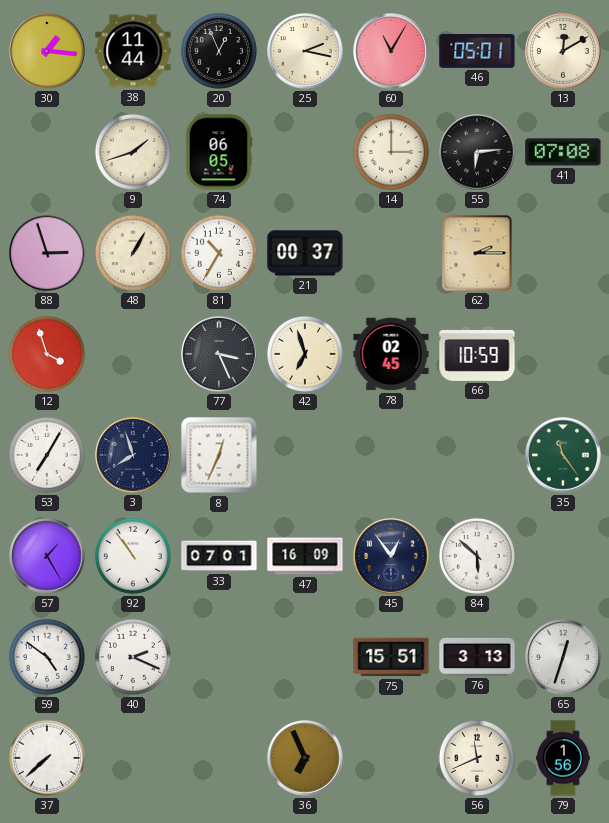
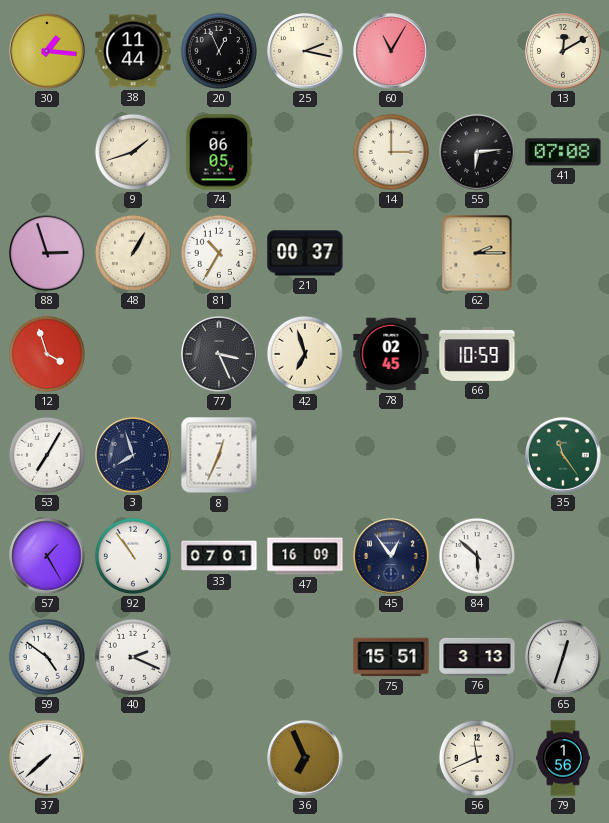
46: 05:01 -> none (477, 51)
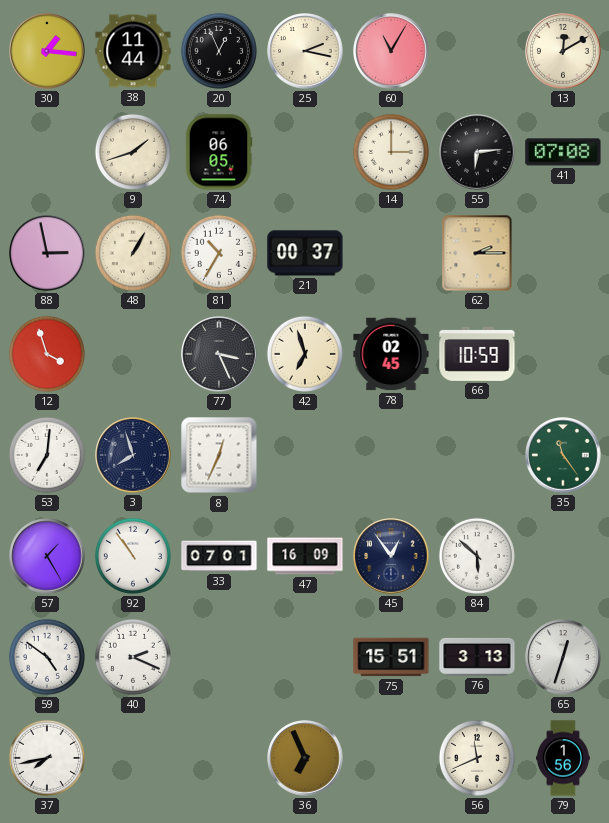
88: 2:57 -> 2:58 (47, 253)
53: 7:05 -> 7:01 (47, 455)
37: 7:38 -> 7:43 (47, 758)
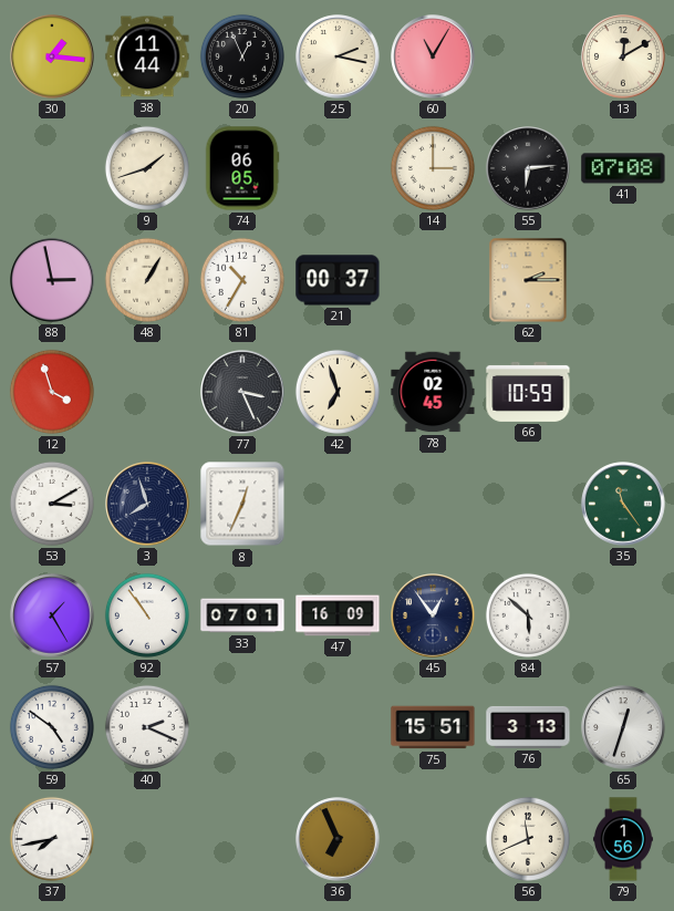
53: 7:01 -> 3:10 (52, 504)
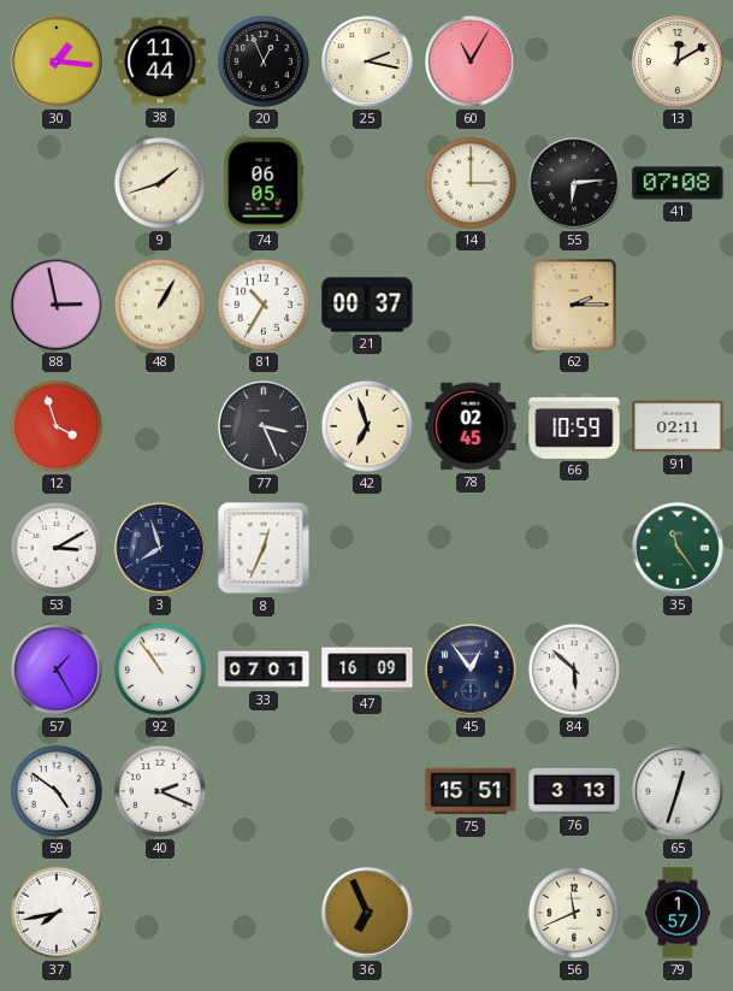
91: none -> 02:11 (678, 426)
79: 1:56 -> 1:57 (678, 913)
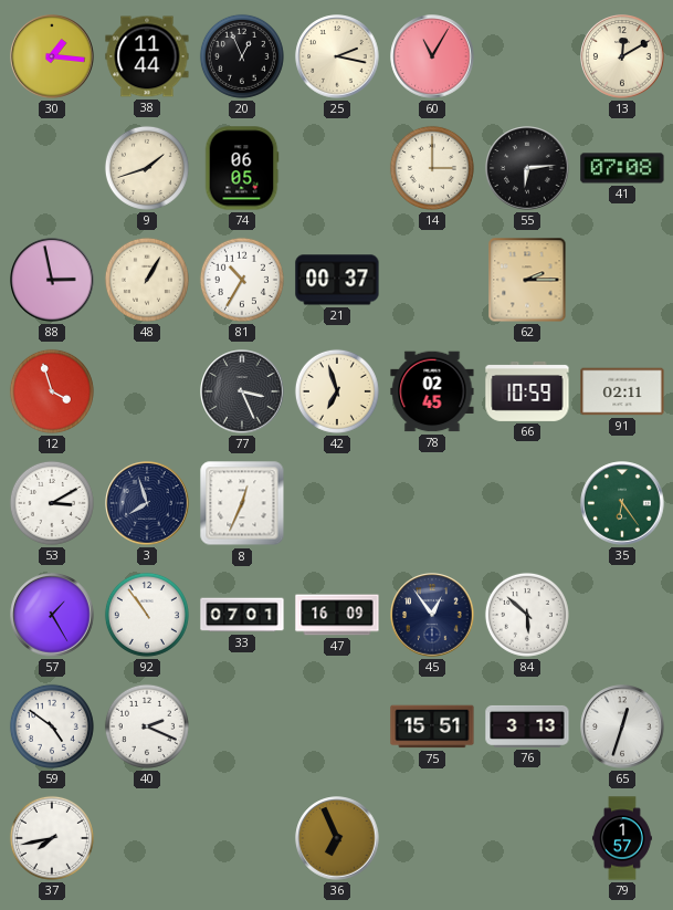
35: 11:24 -> 6:24 (622, 503)
56: 11:41 -> none (574, 913)
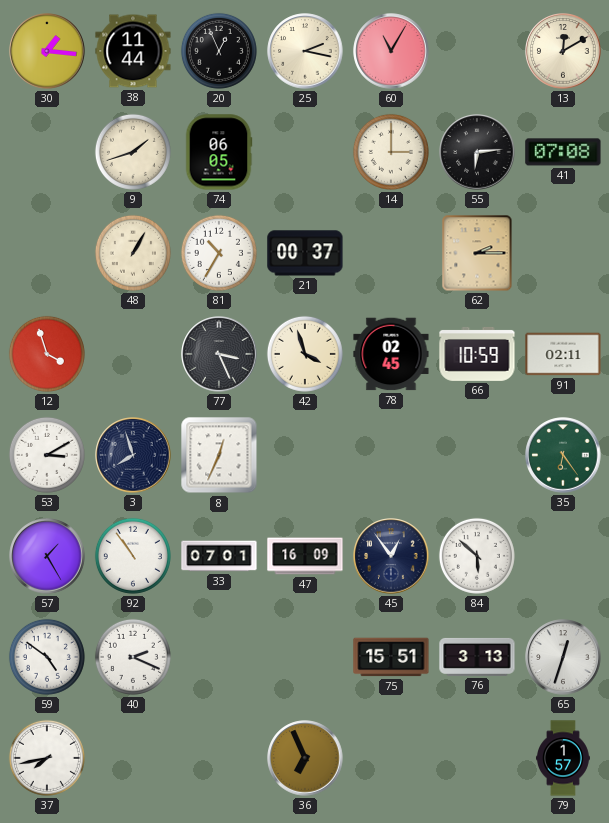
88: 2:58 -> none (52, 280)
42: 6:57 -> 3:57 (305, 354)
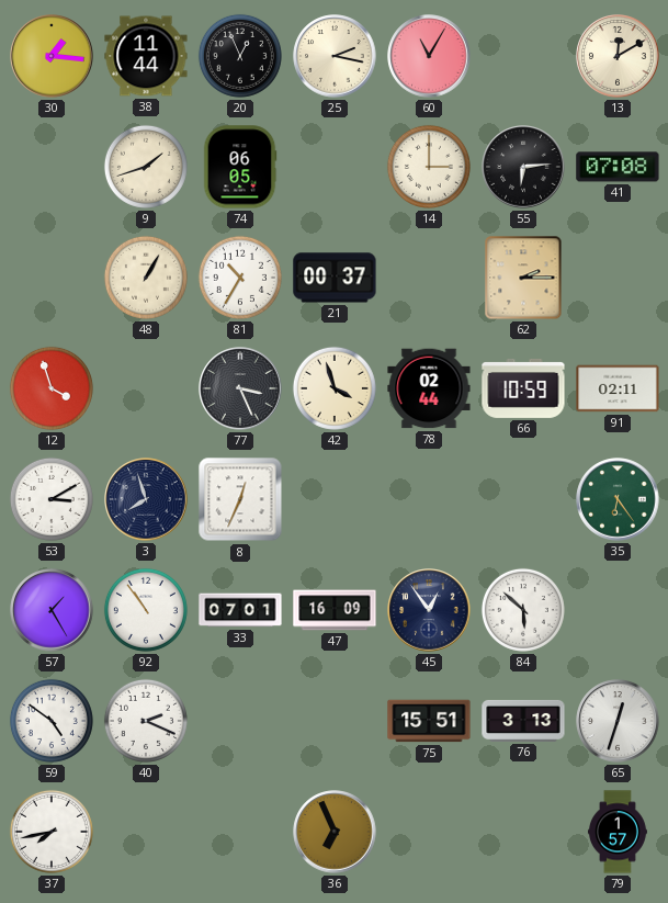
78: 02:45 -> 02:44 (429, 388)
